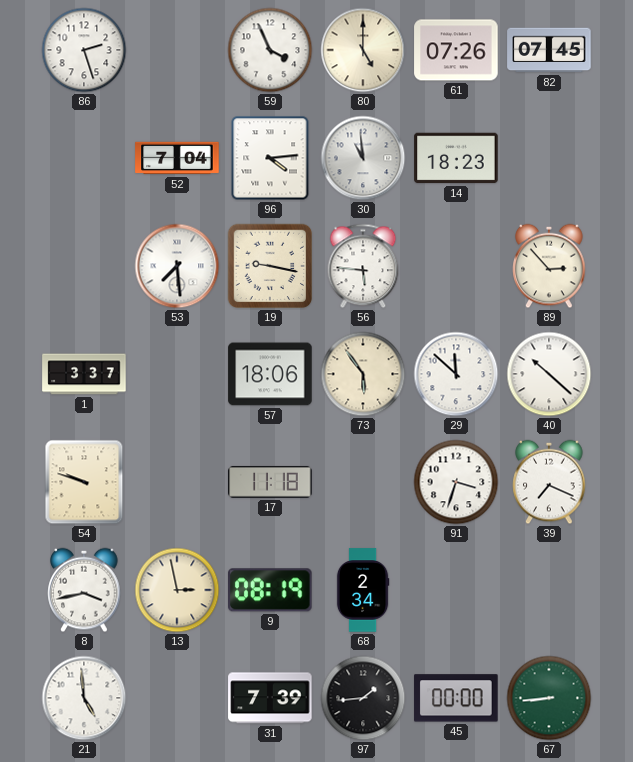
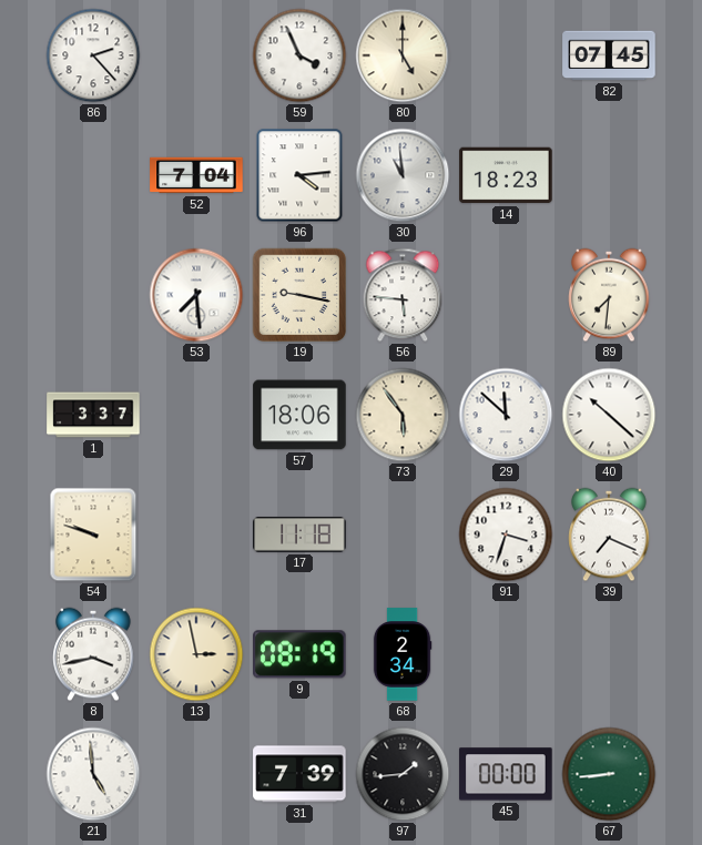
86: 2:27 -> 2:23 (93, 55)
61: 07:26 -> none (456, 50)
89: 2:53 -> 7:31 (609, 295)
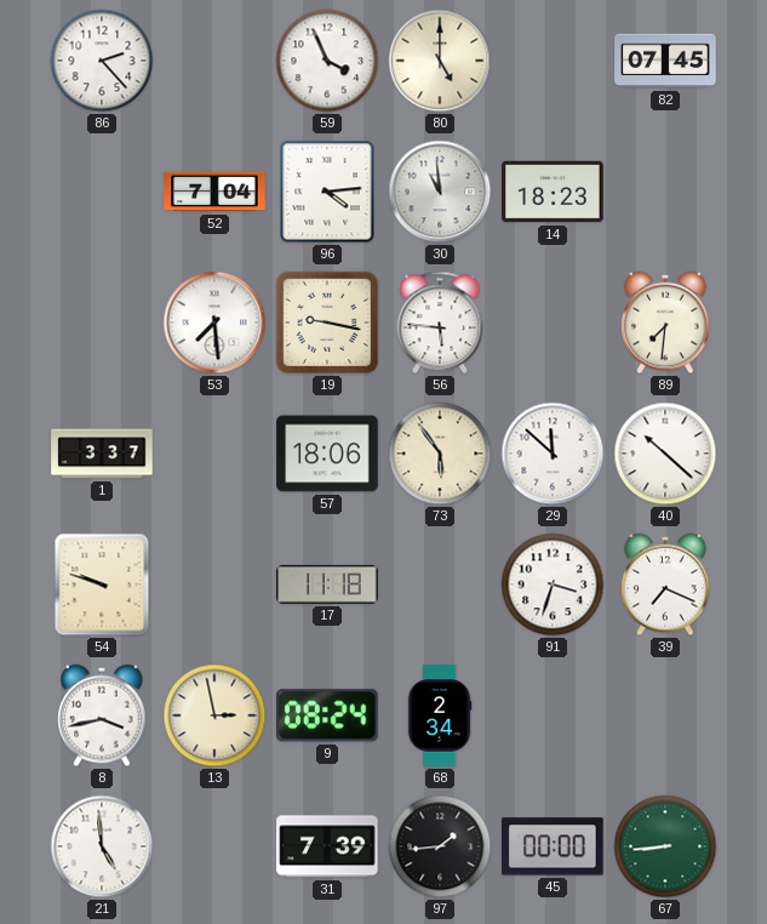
9: 08:19 -> 08:24 (328, 715)
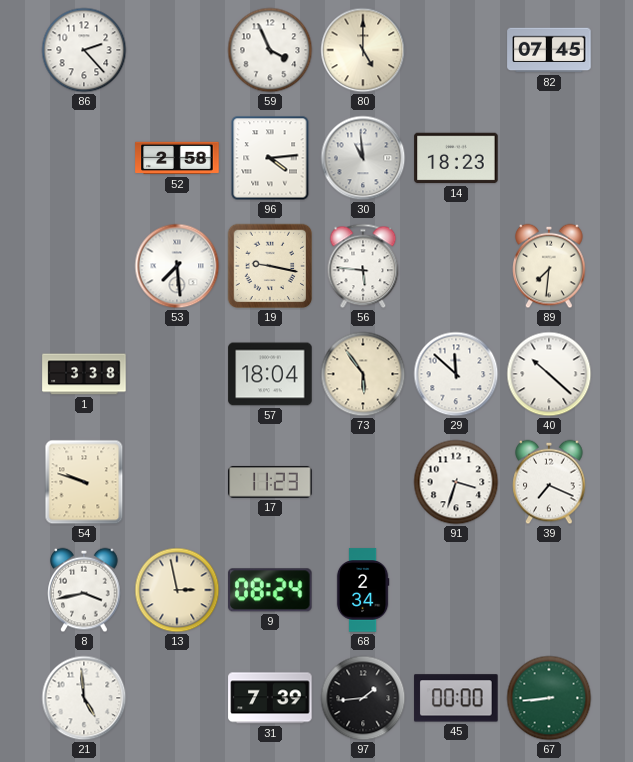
52: 7:04 -> 2:58 (177, 158)
1: 3:37 -> 3:38 (84, 374)
57: 18:06 -> 18:04 (270, 374)
17: 11:18 -> 11:23 (270, 482)
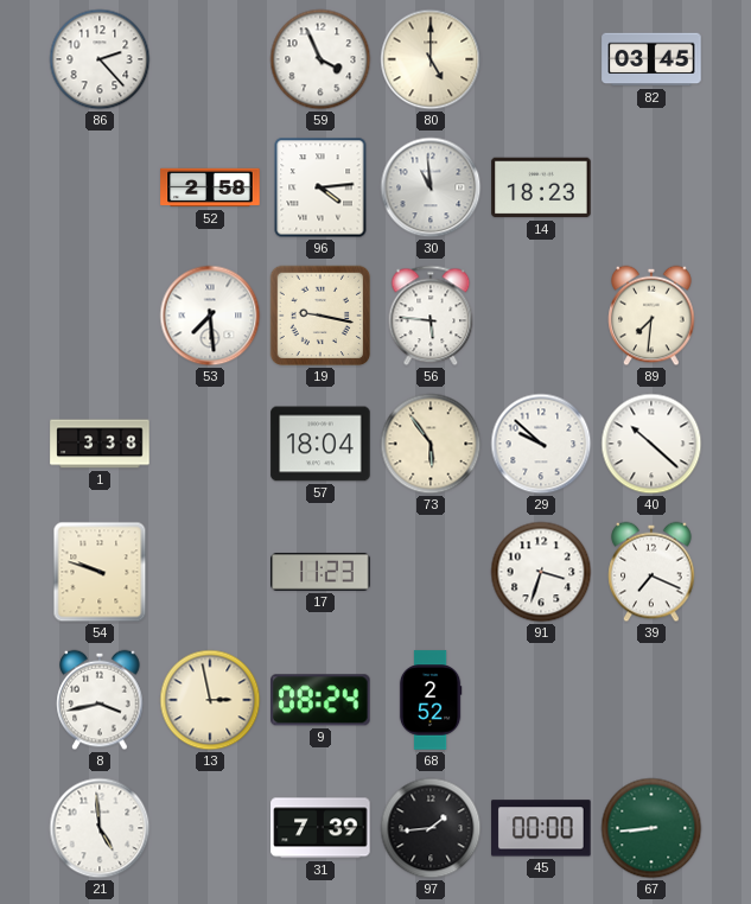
82: 07:45 -> 03:45 (651, 59)
29: 11:52 -> 9:52 (541, 444)
68: 2:34 -> 2:52 (431, 700)
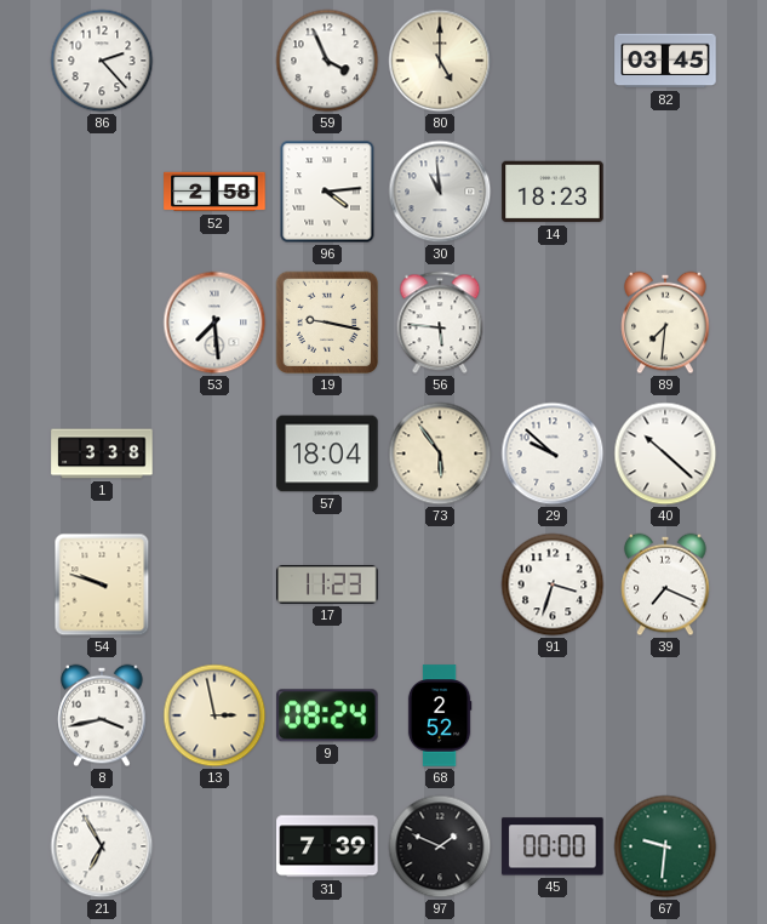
21: 4:59 -> 6:55 (102, 846)
97: 1:44 -> 1:49 (440, 846)
67: 8:44 -> 9:31 (665, 846)
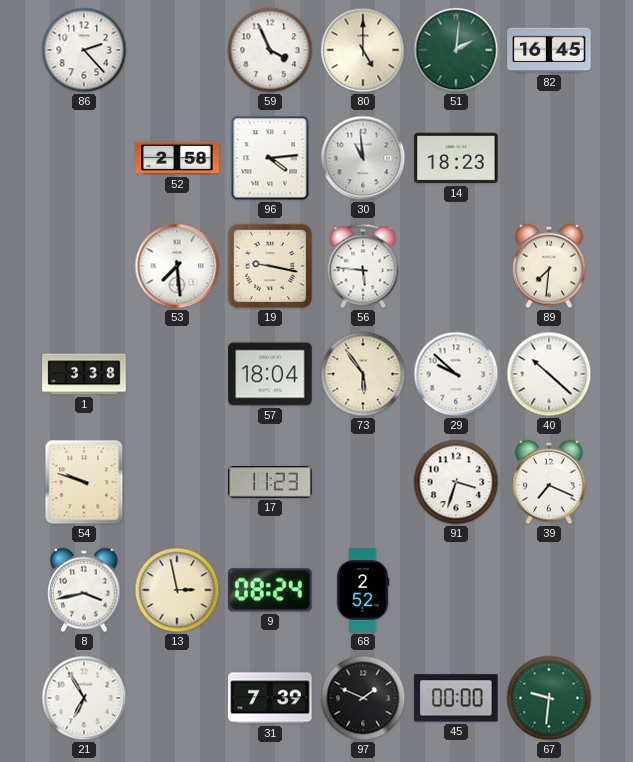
51: none -> 2:01 (456, 50)
82: 03:45 -> 16:45 (549, 50)
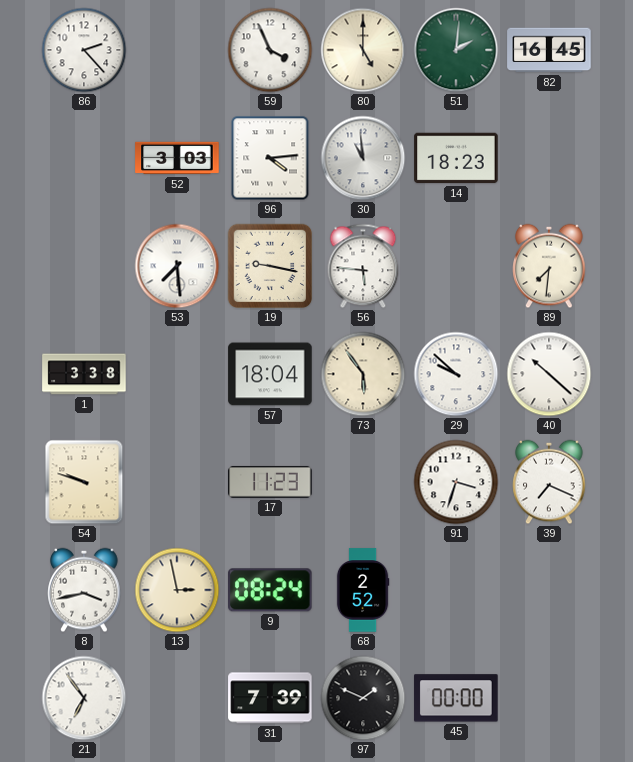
52: 2:58 -> 3:03 (177, 158)
21: 6:55 -> 6:54 (84, 698)
67: 9:31 -> none (549, 698)
